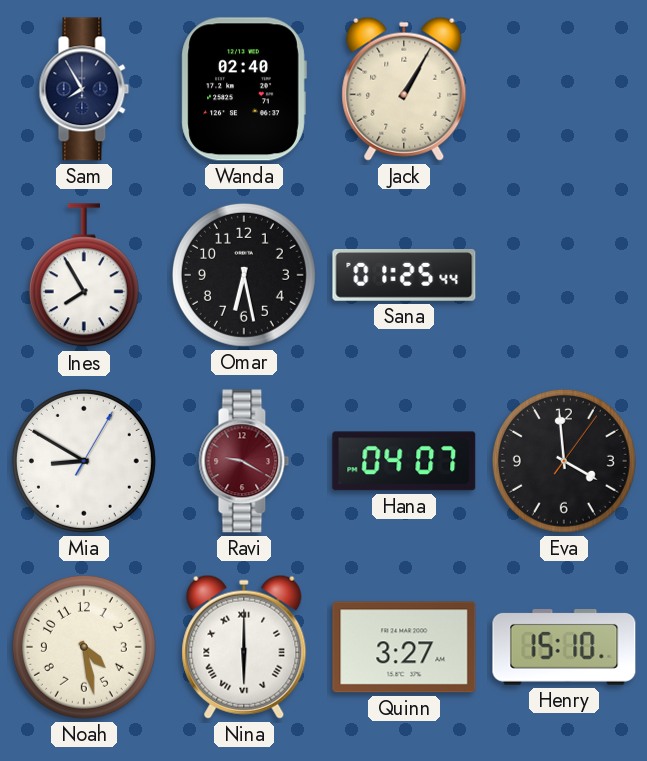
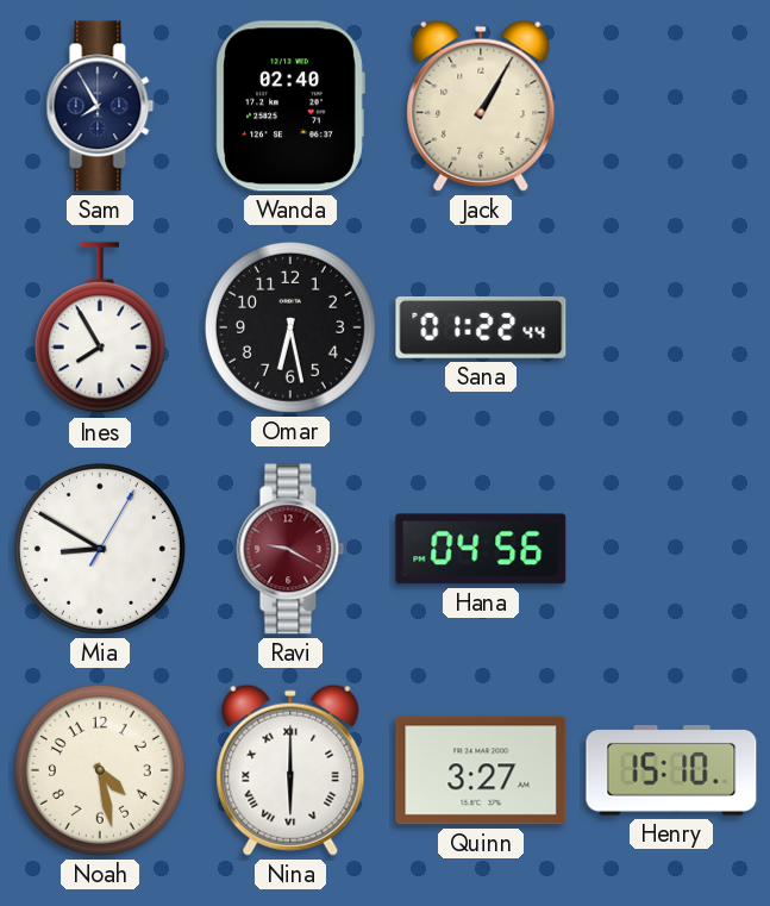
Sana: 01:25 -> 01:22 (481, 329)
Hana: 04:07 -> 04:56 (481, 549)
Eva: 3:59 -> none (564, 461)
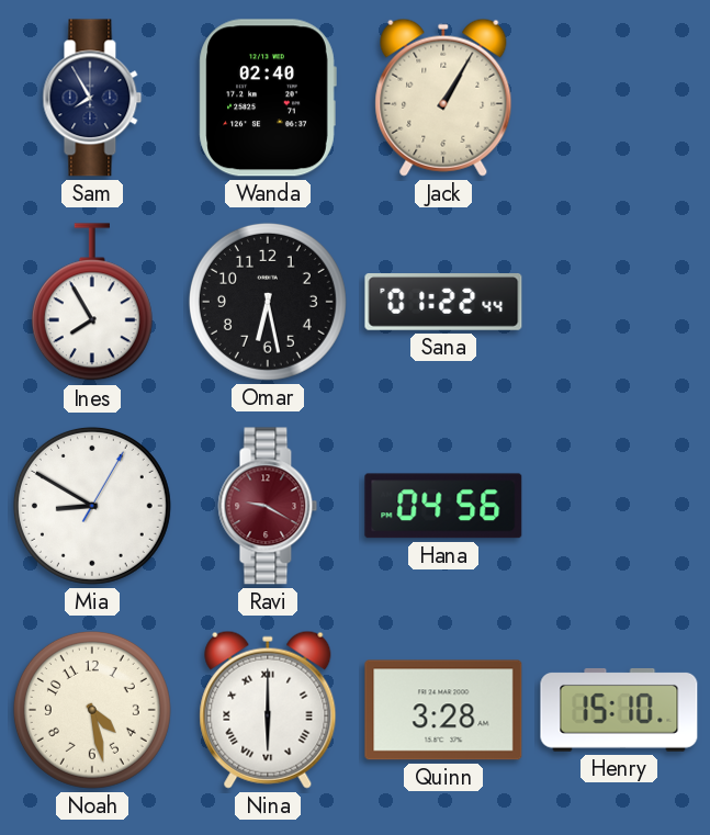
Quinn: 3:27 -> 3:28 (443, 710)
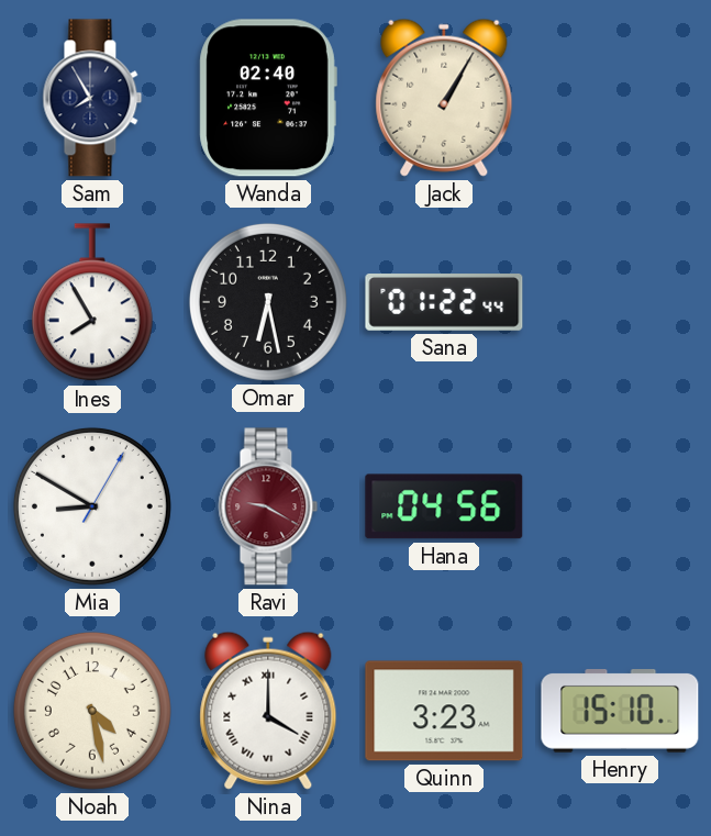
Nina: 6:00 -> 4:00 (268, 711)
Quinn: 3:28 -> 3:23 (444, 711)
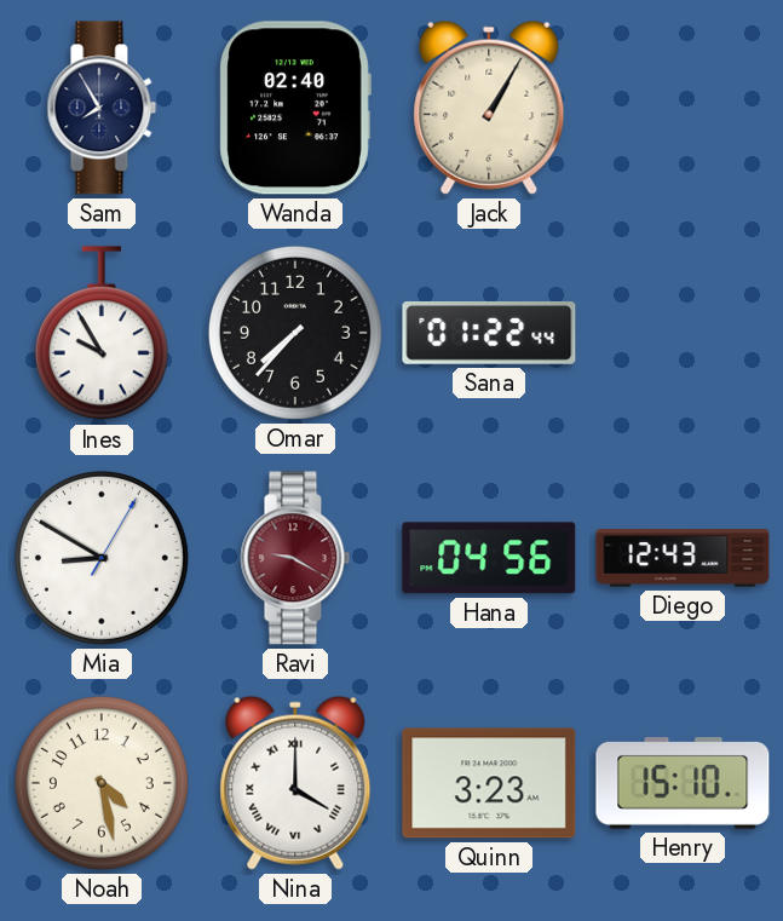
Ines: 7:55 -> 9:55 (102, 334)
Omar: 6:28 -> 7:37 (295, 333)
Diego: none -> 12:43 (683, 558)
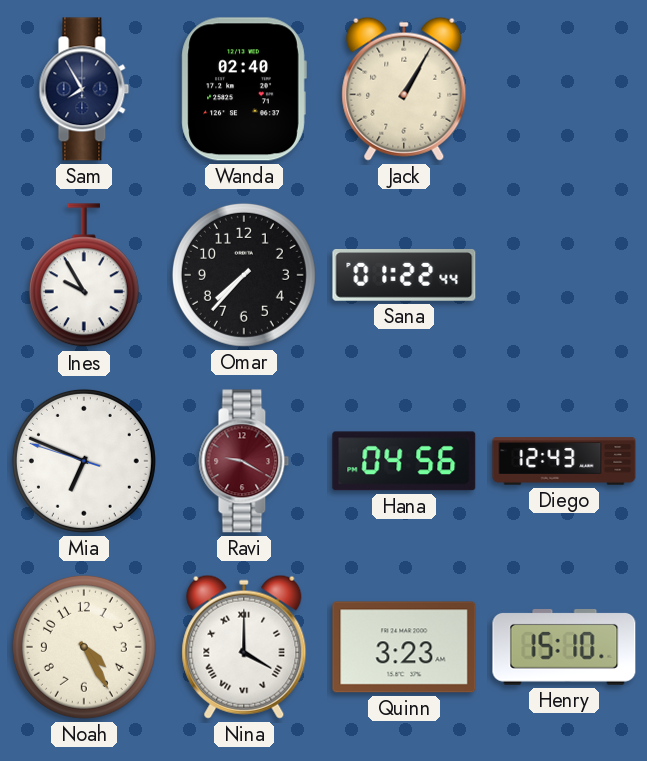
Mia: 8:50 -> 6:48 (84, 461)
Noah: 4:28 -> 4:25 (84, 647)
